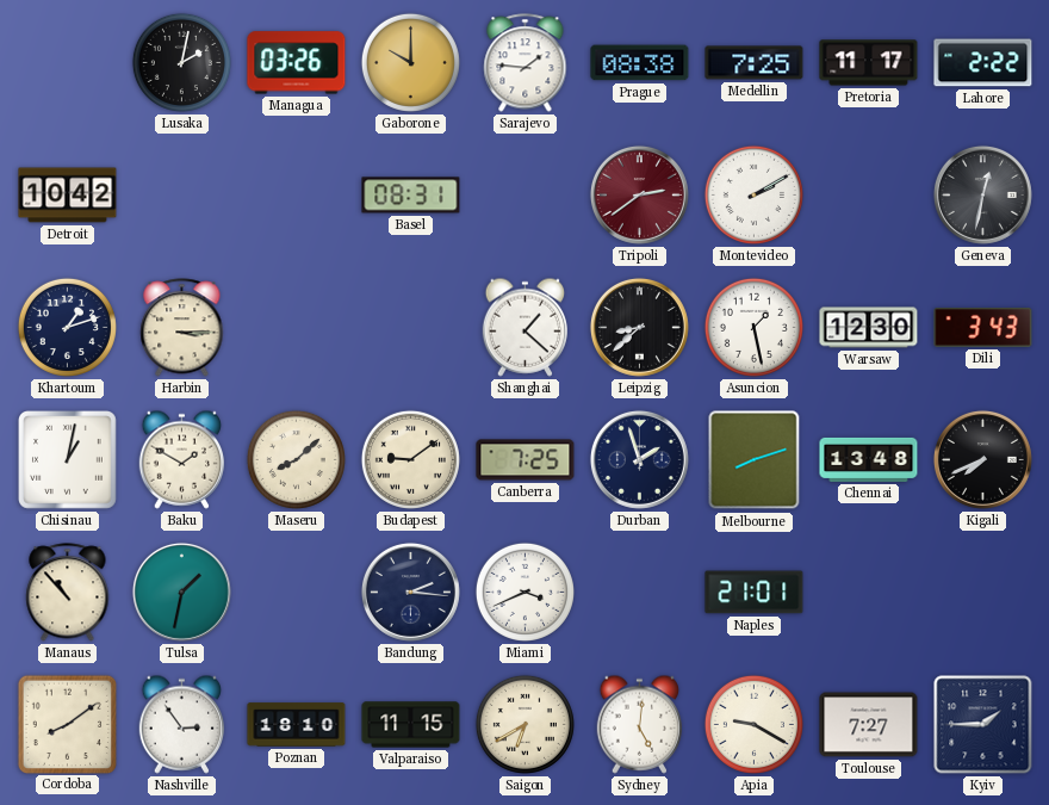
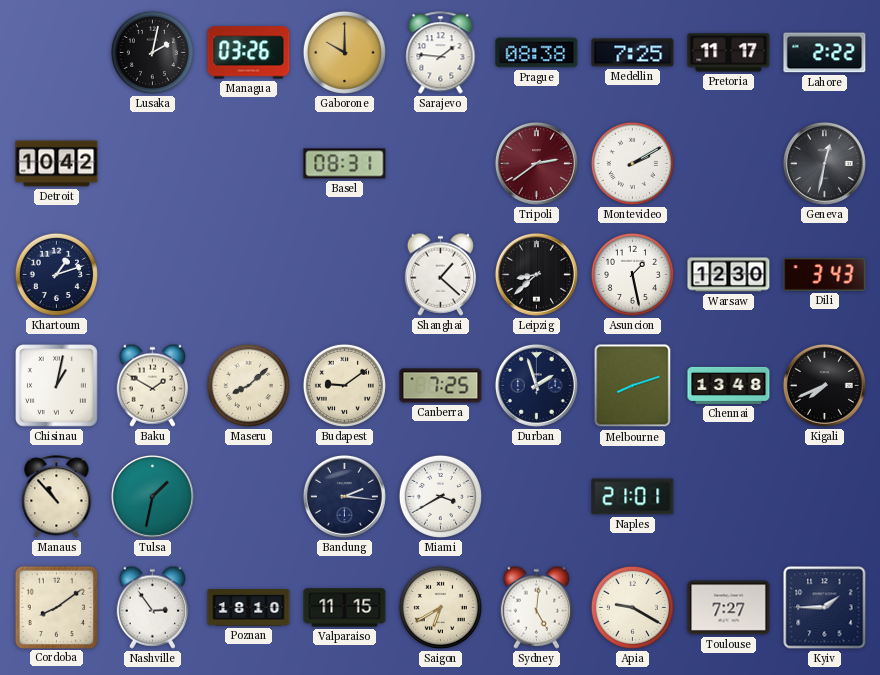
Harbin: 3:15 -> none (182, 328)
Miami: 3:41 -> 3:40 (440, 496)
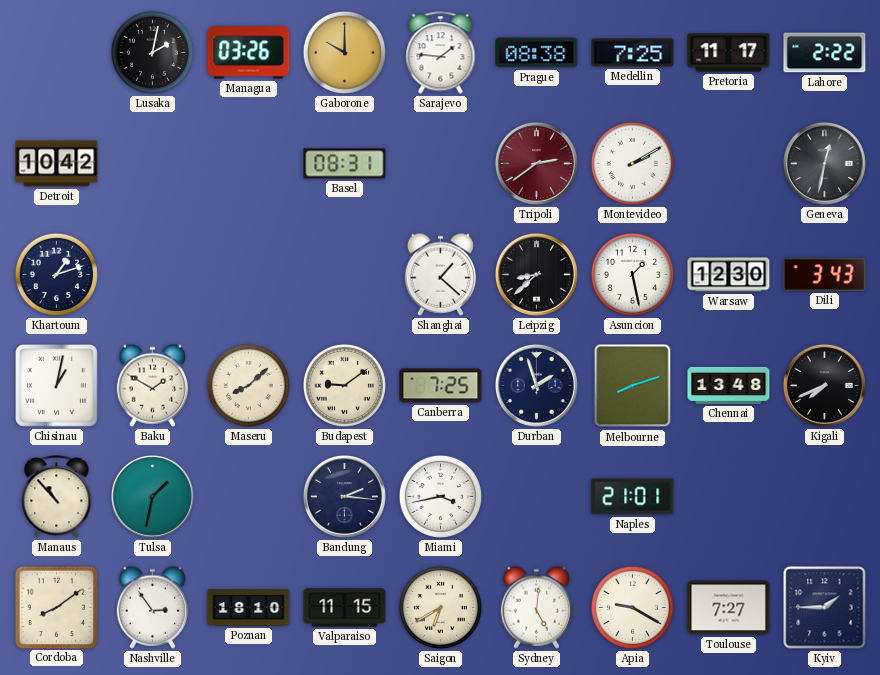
Miami: 3:40 -> 3:43 (440, 496)
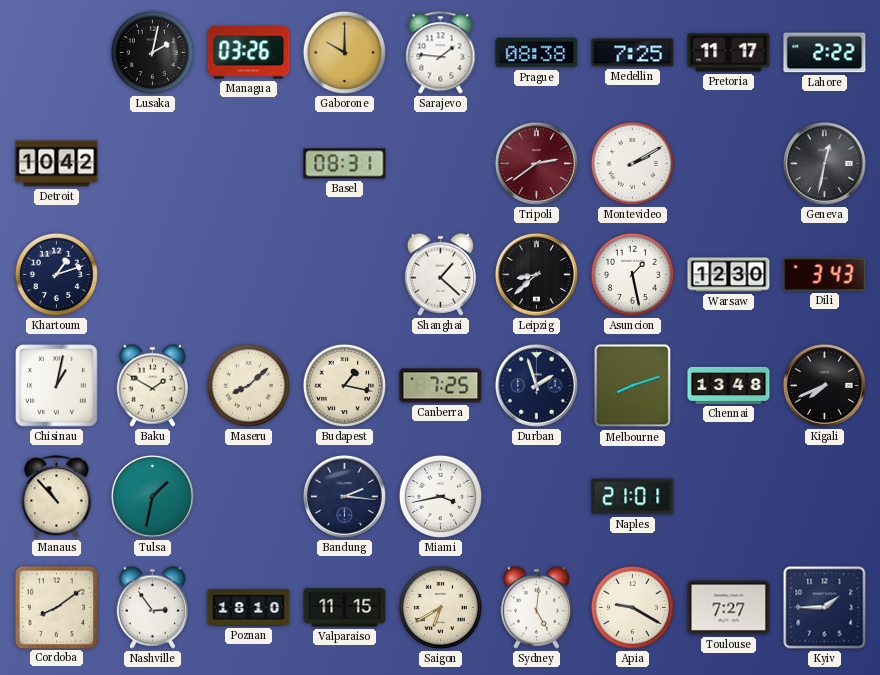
Budapest: 9:09 -> 1:17 (344, 385)
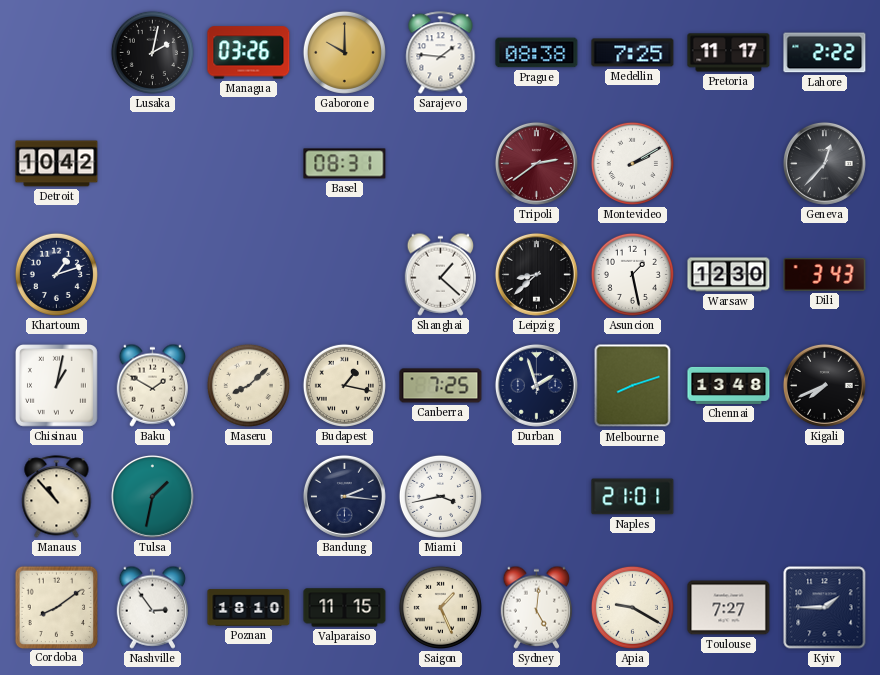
Geneva: 12:32 -> 12:37 (824, 163)
Saigon: 6:40 -> 1:26 (440, 607)
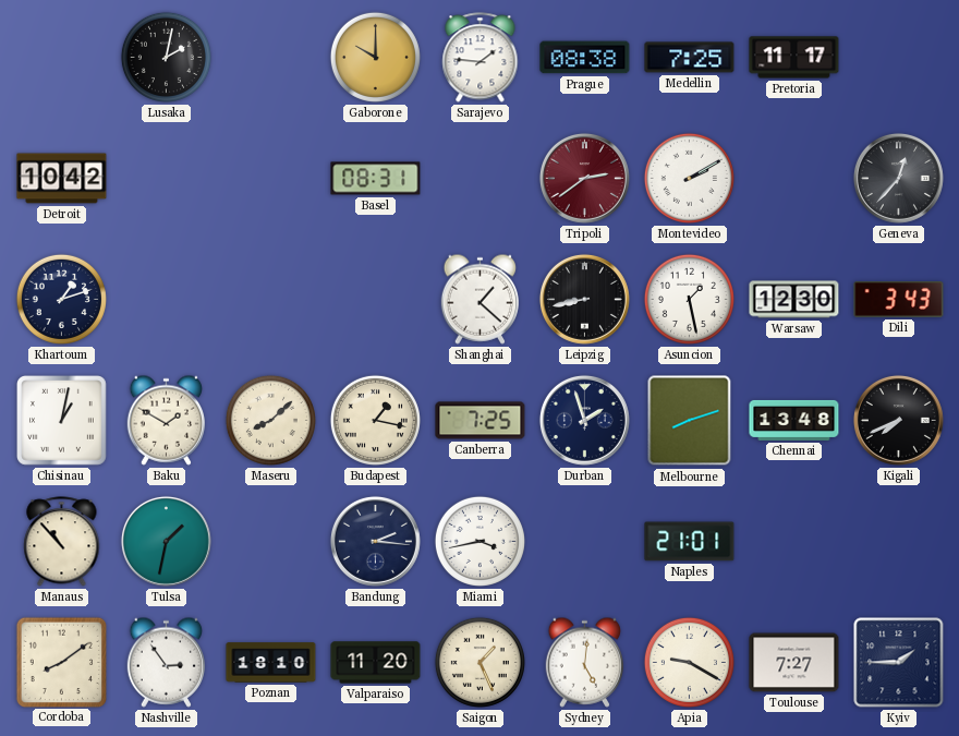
Managua: 03:26 -> none (249, 53)
Lahore: 2:22 -> none (825, 53)
Leipzig: 8:38 -> 8:43 (584, 299)
Valparaiso: 11:15 -> 11:20 (376, 663)
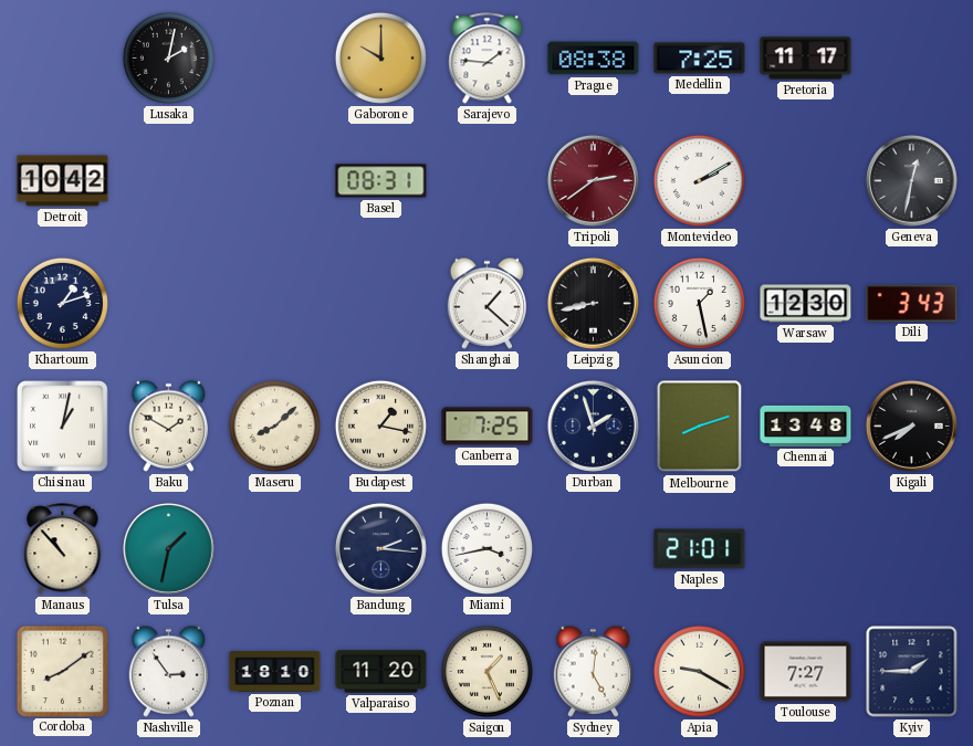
Geneva: 12:37 -> 12:32 (911, 180)
